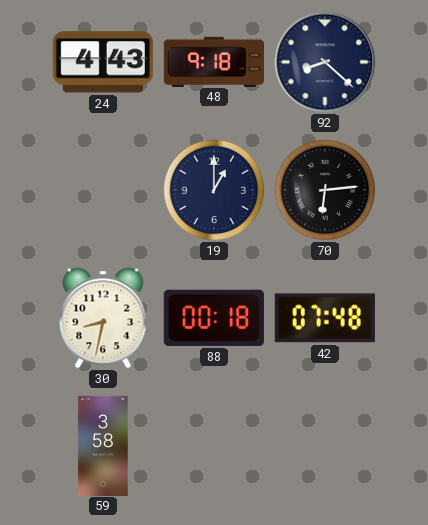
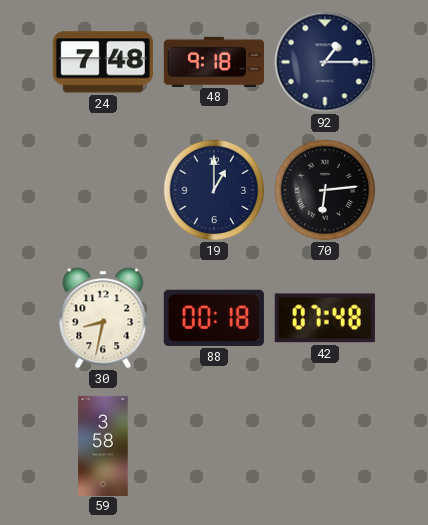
24: 4:43 -> 7:48 (103, 62)
92: 8:22 -> 1:15 (325, 62)
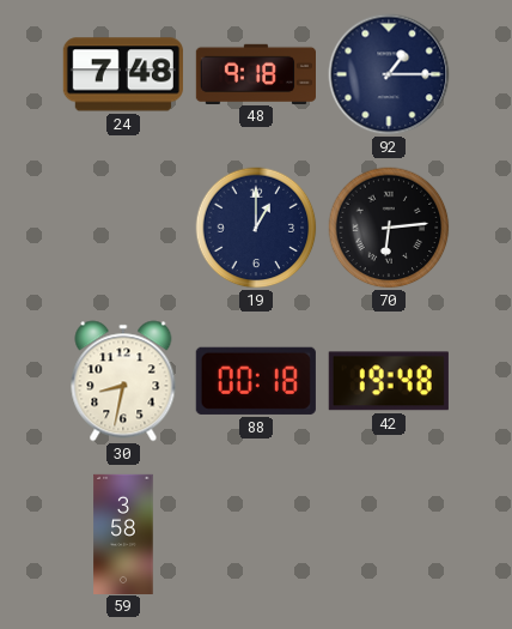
42: 07:48 -> 19:48 (389, 381)
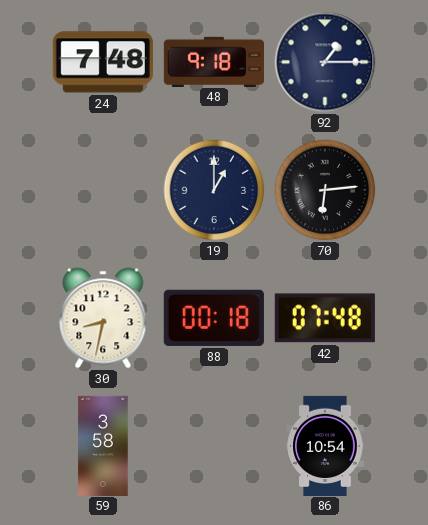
42: 19:48 -> 07:48 (325, 318)
86: none -> 10:54 (325, 445)
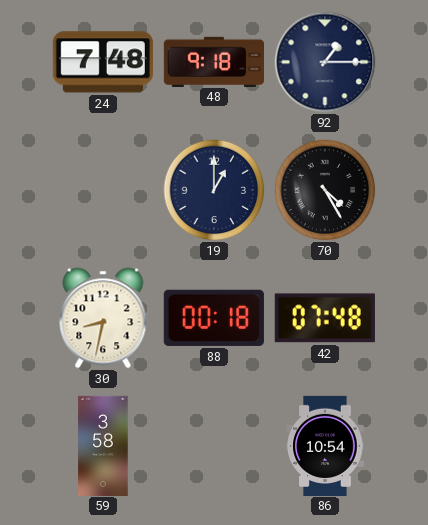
70: 6:14 -> 4:25 (325, 190)
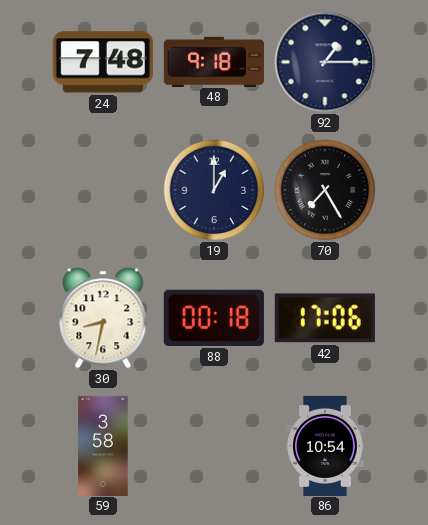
70: 4:25 -> 7:25 (325, 190)
42: 07:48 -> 17:06 (325, 318)
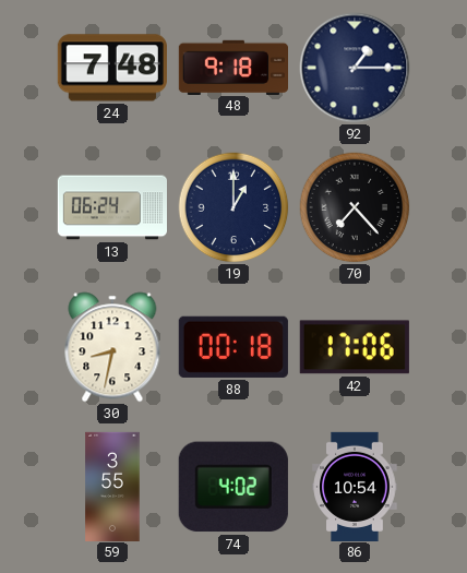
13: none -> 06:24 (111, 207)
70: 7:25 -> 7:23 (355, 207)
59: 3:58 -> 3:55 (112, 486)
74: none -> 4:02 (234, 487)
